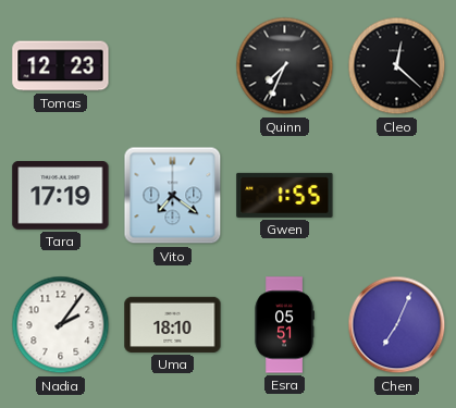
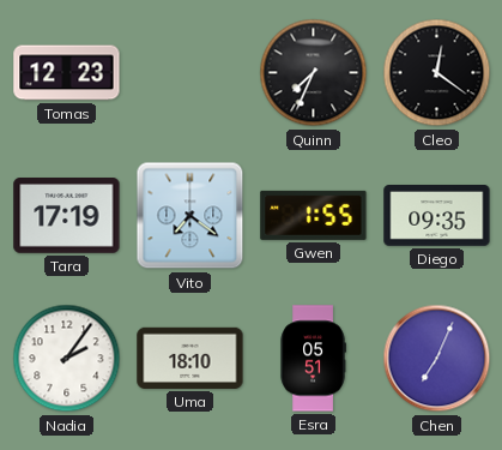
Cleo: 12:22 -> 12:21 (437, 73)
Diego: none -> 09:35 (437, 216)
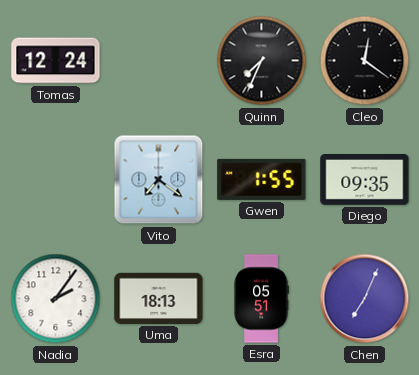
Tomas: 12:23 -> 12:24 (56, 61)
Tara: 17:19 -> none (67, 216)
Uma: 18:10 -> 18:13 (159, 298)
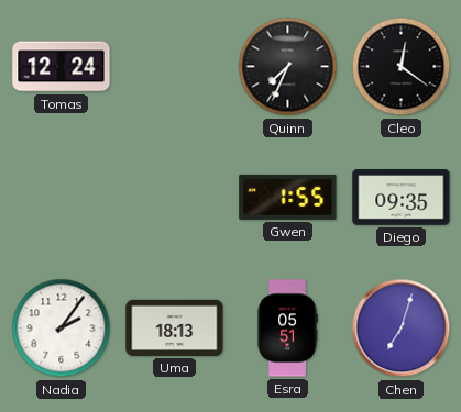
Vito: 7:21 -> none (159, 180)
Chen: 7:04 -> 7:03 (402, 329)
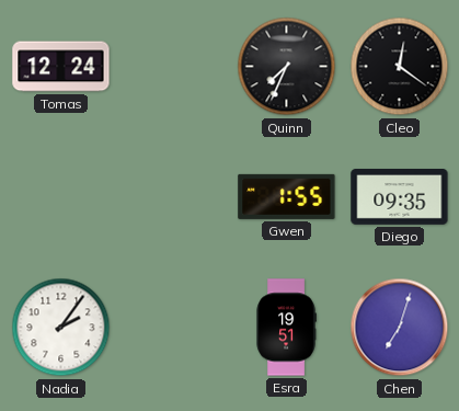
Uma: 18:13 -> none (175, 327)
Esra: 05:51 -> 19:51 (286, 328)
